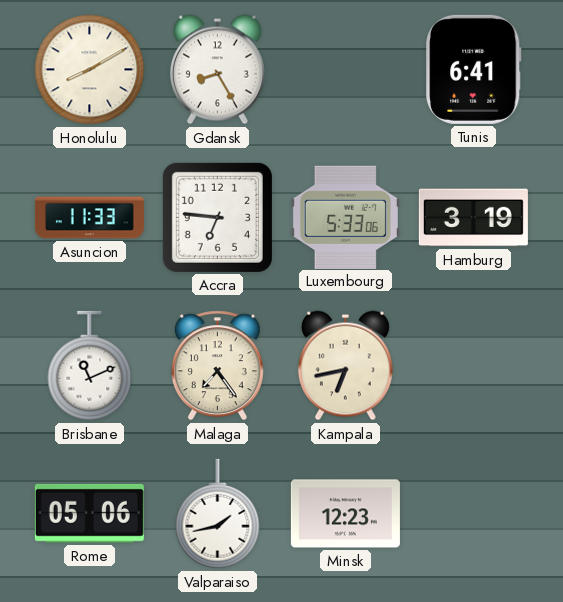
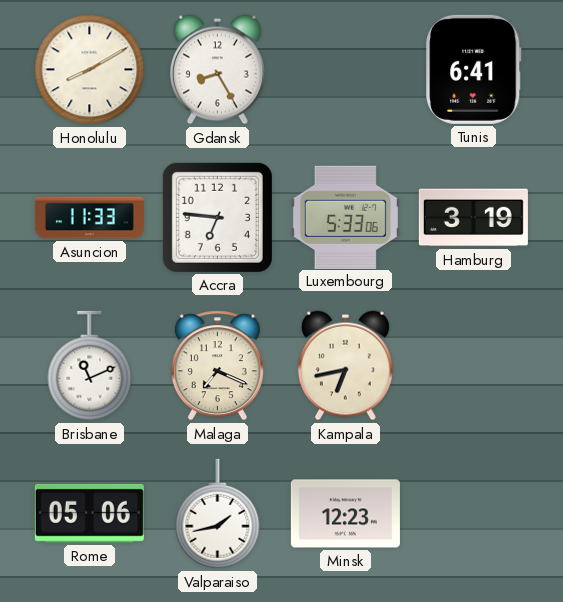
Malaga: 7:24 -> 7:19 (217, 366)
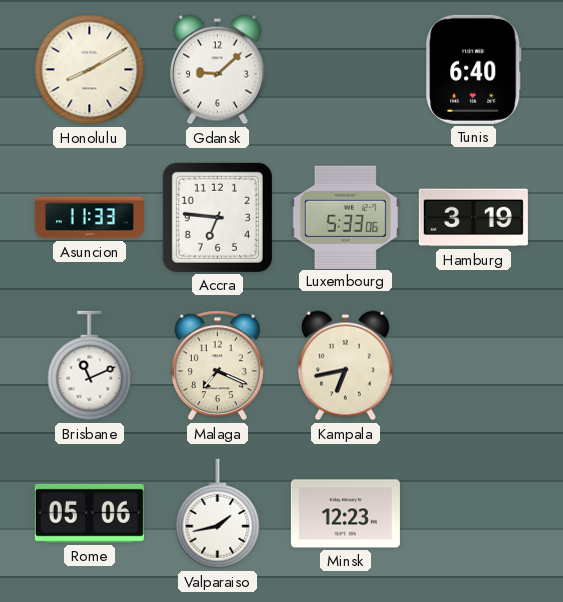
Gdansk: 8:25 -> 9:08 (217, 70)
Tunis: 6:41 -> 6:40 (474, 69)
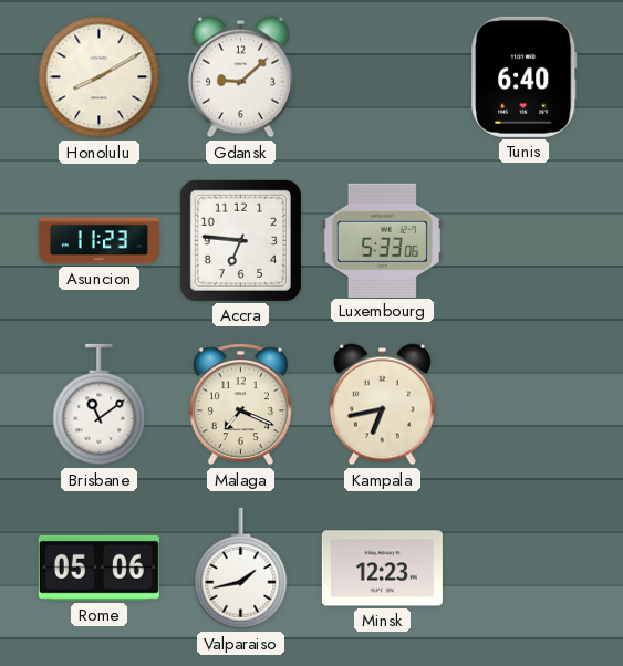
Asuncion: 11:33 -> 11:23 (98, 241)
Hamburg: 3:19 -> none (473, 218)
Brisbane: 11:11 -> 11:09 (100, 405)
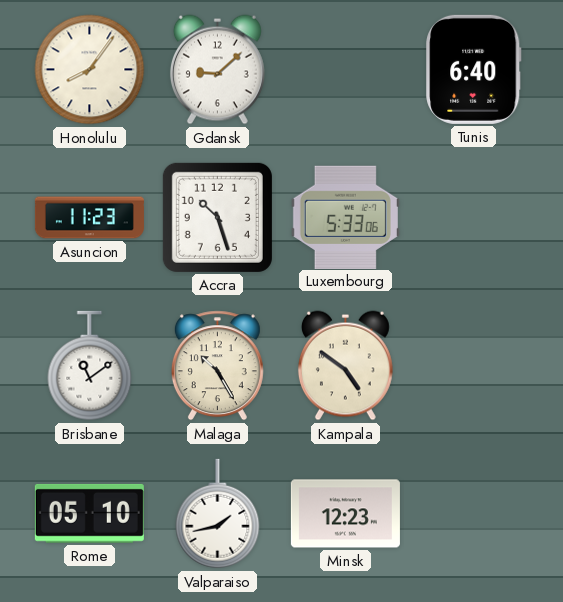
Honolulu: 8:10 -> 8:06 (90, 70)
Accra: 6:46 -> 10:27 (217, 217)
Malaga: 7:19 -> 10:25 (217, 366)
Kampala: 6:43 -> 4:51 (345, 366)
Rome: 05:06 -> 05:10 (89, 513)
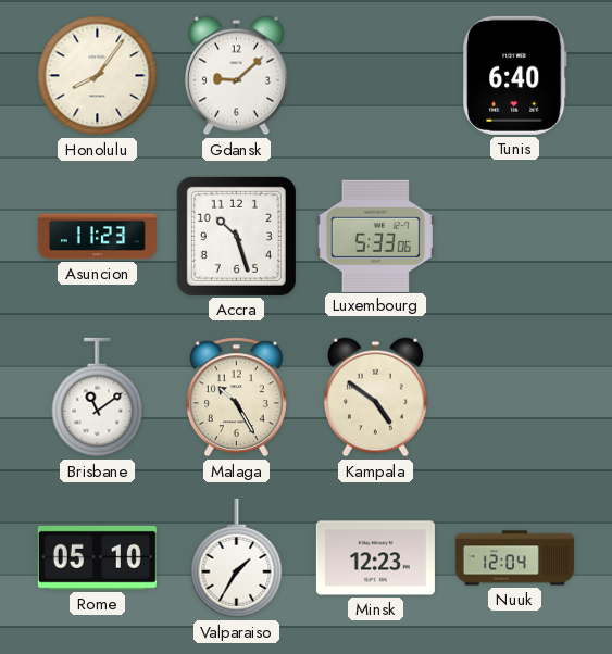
Valparaiso: 1:43 -> 1:35 (237, 558)
Nuuk: none -> 12:04 (514, 558)
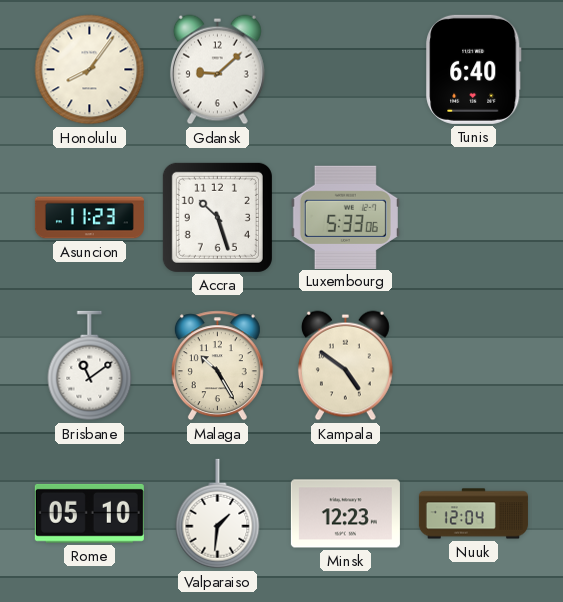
Valparaiso: 1:35 -> 1:31 (218, 514)
